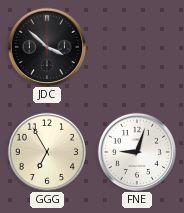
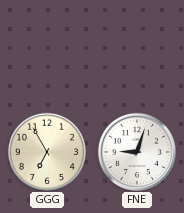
JDC: 3:52 -> none (46, 46)
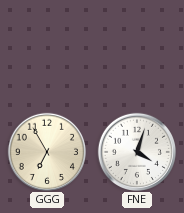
FNE: 9:03 -> 4:03 (136, 151)
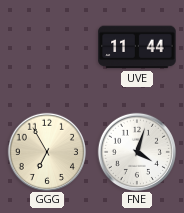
UVE: none -> 11:44 (137, 47)
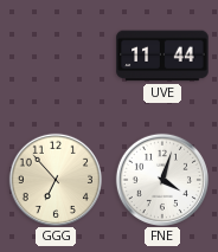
GGG: 6:55 -> 6:53 (54, 179)
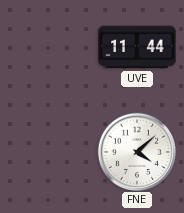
GGG: 6:53 -> none (54, 179)
FNE: 4:03 -> 4:08 (136, 151)
